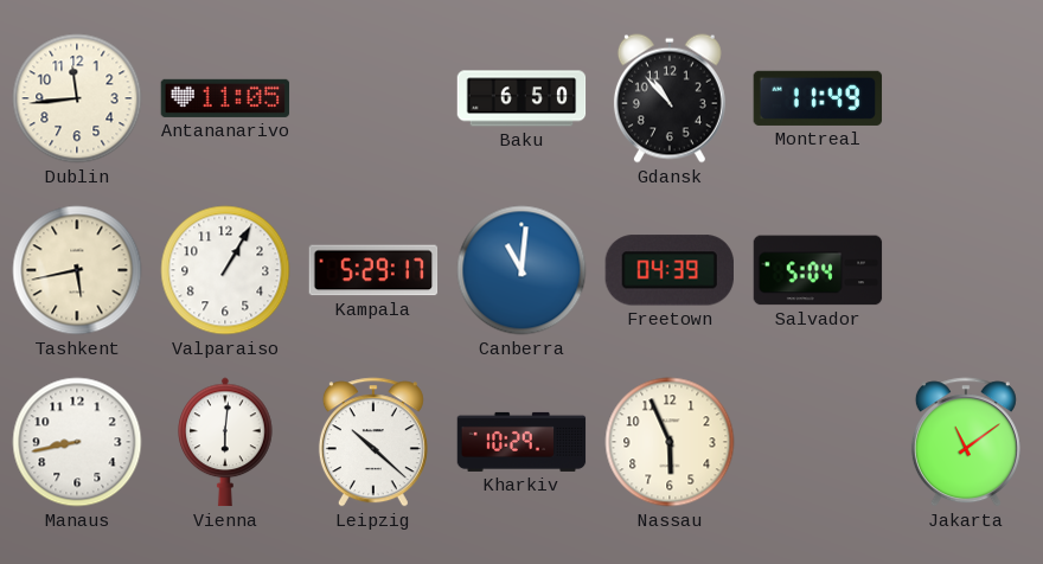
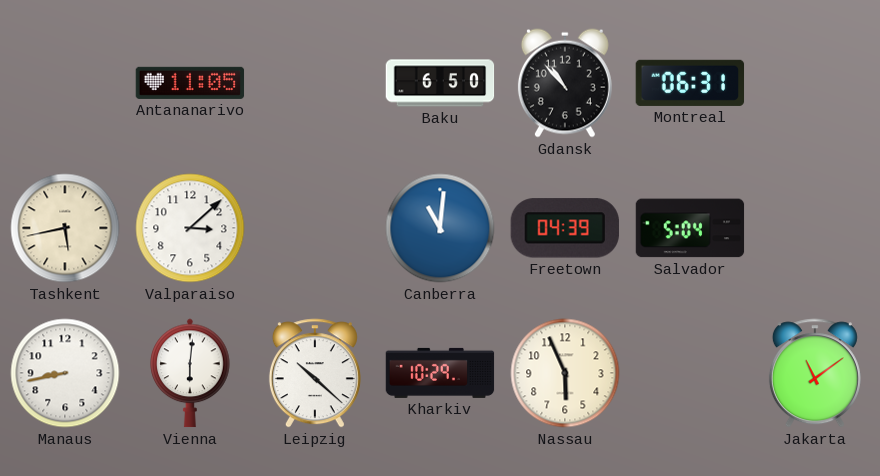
Dublin: 11:44 -> none (77, 98)
Montreal: 11:49 -> 06:31 (690, 83)
Valparaiso: 1:05 -> 3:08 (190, 228)
Kampala: 5:29 -> none (373, 270)
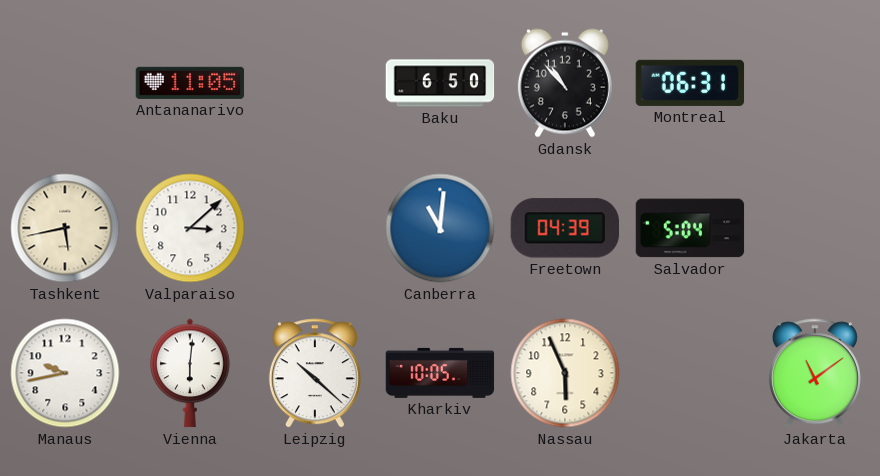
Manaus: 8:43 -> 9:43 (65, 373)
Kharkiv: 10:29 -> 10:05 (440, 373)
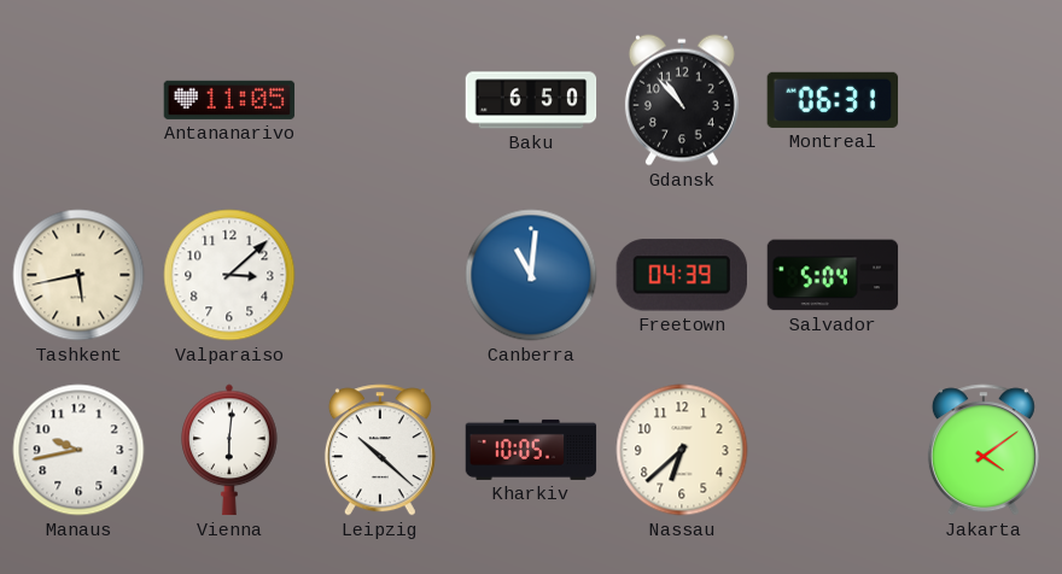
Nassau: 5:56 -> 6:38 (682, 450)
Jakarta: 11:09 -> 4:09 (984, 450)
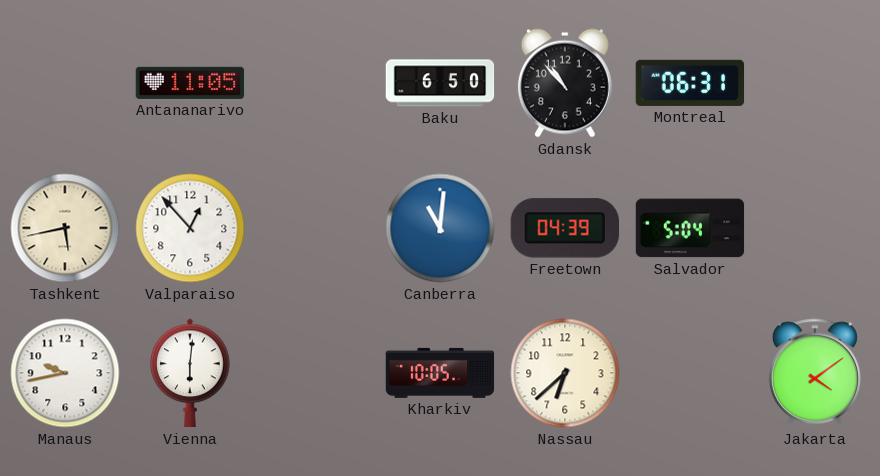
Valparaiso: 3:08 -> 12:53 (190, 228)
Leipzig: 10:22 -> none (380, 450)
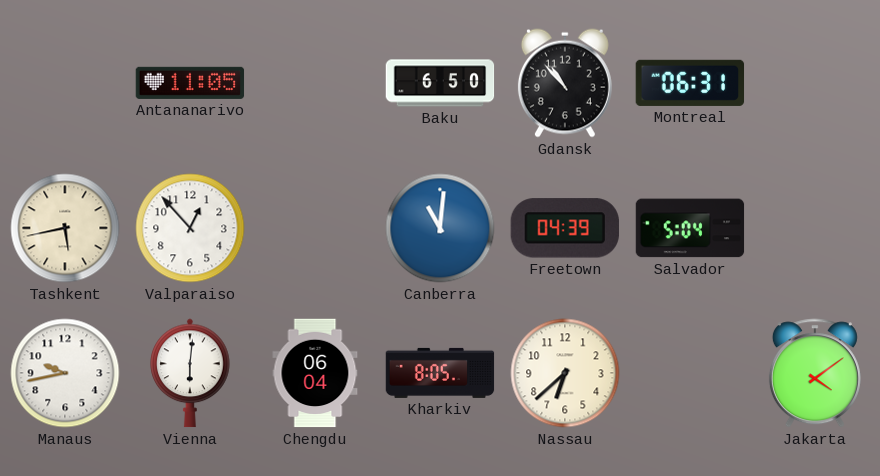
Chengdu: none -> 06:04 (315, 373)
Kharkiv: 10:05 -> 8:05 (440, 373)
